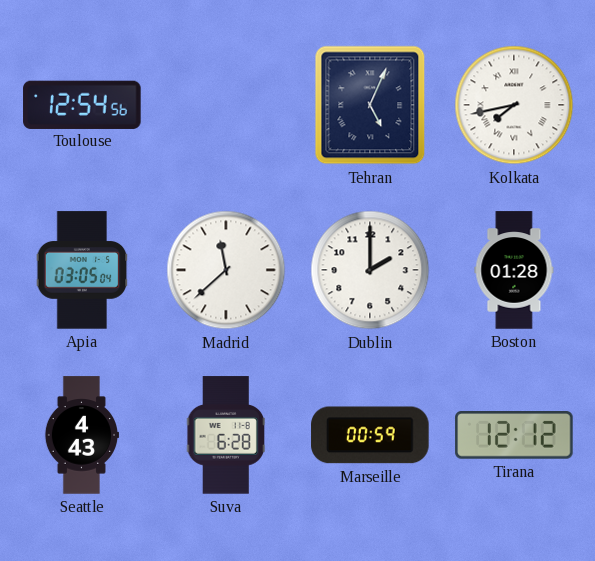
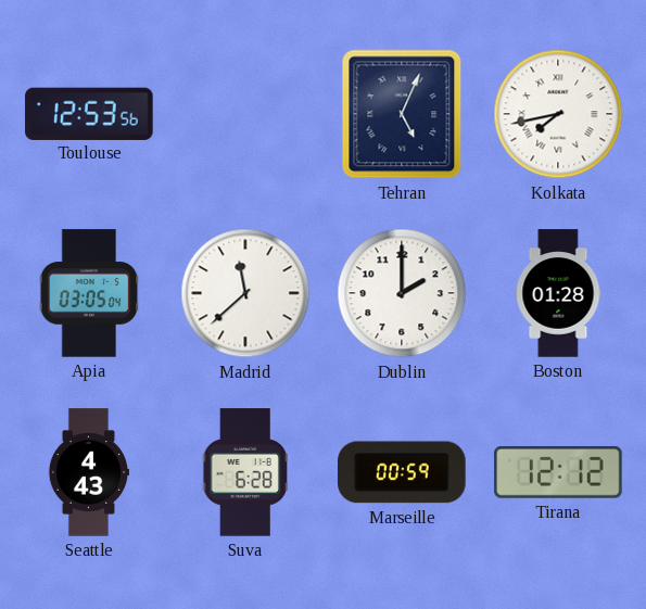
Toulouse: 12:54 -> 12:53 (89, 113)
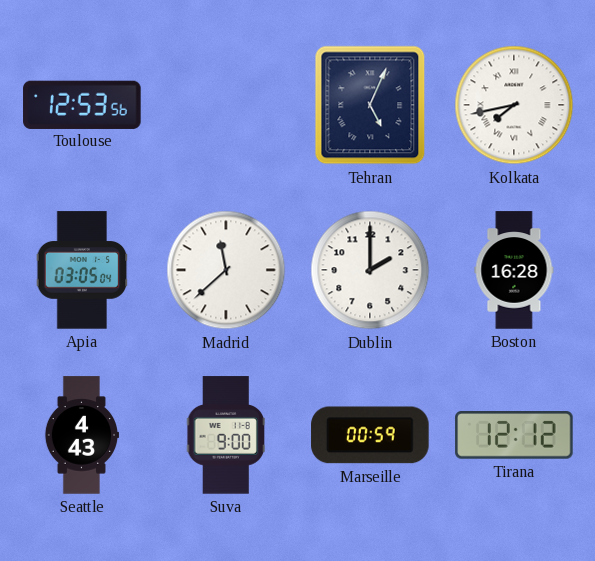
Boston: 01:28 -> 16:28 (514, 270)
Suva: 6:28 -> 9:00 (225, 435)
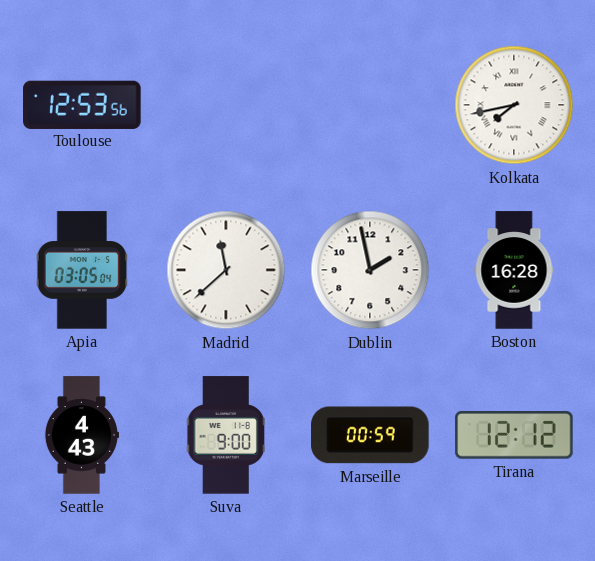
Tehran: 5:04 -> none (370, 105)
Dublin: 2:00 -> 1:58 (370, 270)
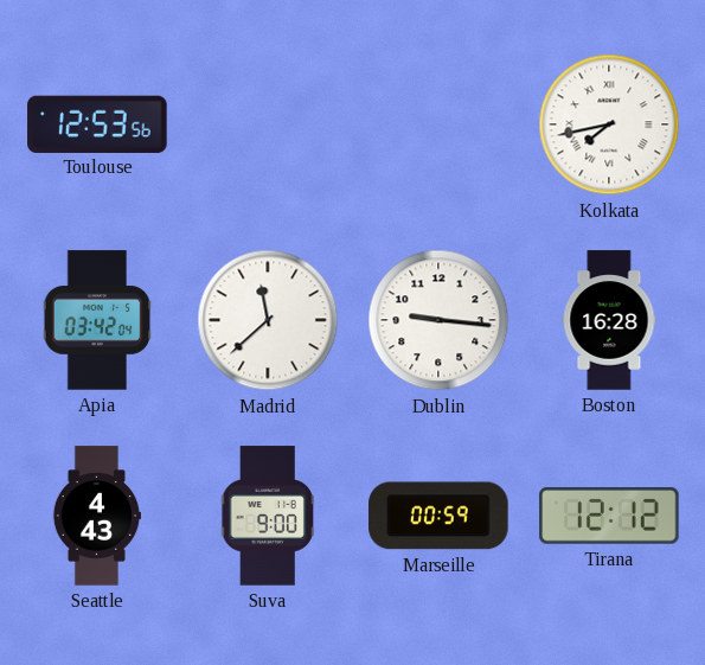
Apia: 03:05 -> 03:42 (97, 320)
Dublin: 1:58 -> 9:16 (438, 320)
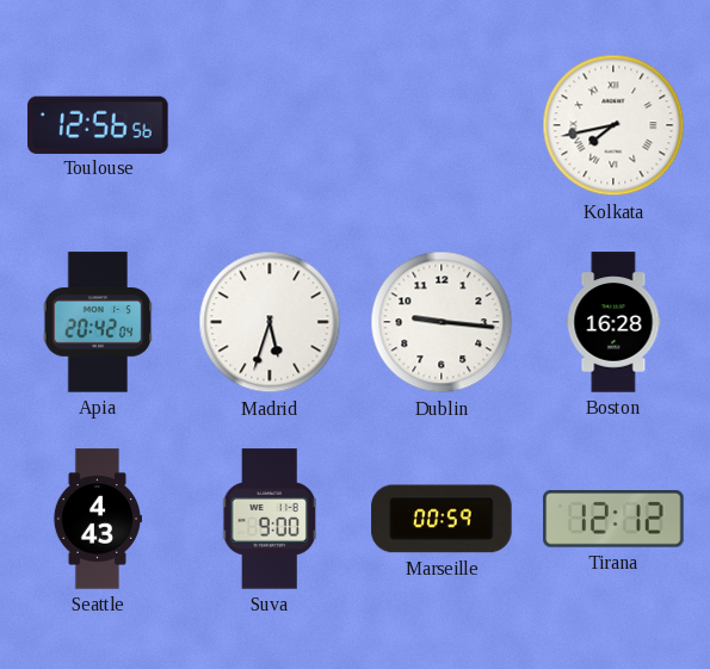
Toulouse: 12:53 -> 12:56 (98, 124)
Apia: 03:42 -> 20:42 (98, 322)
Madrid: 11:38 -> 5:33 (270, 322)
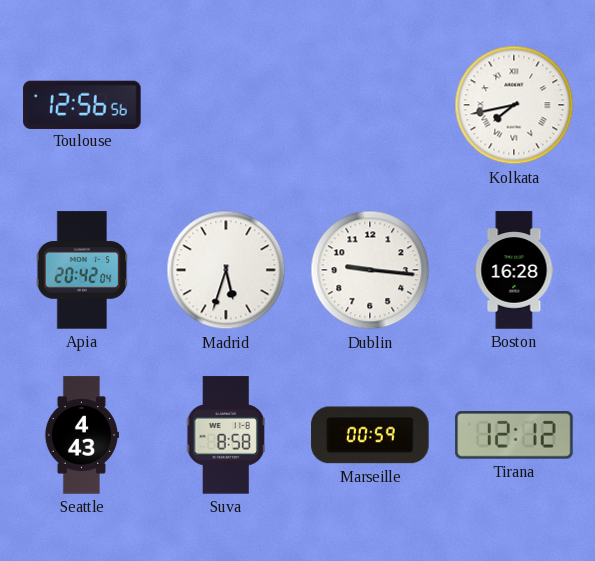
Suva: 9:00 -> 8:58 (225, 435)
